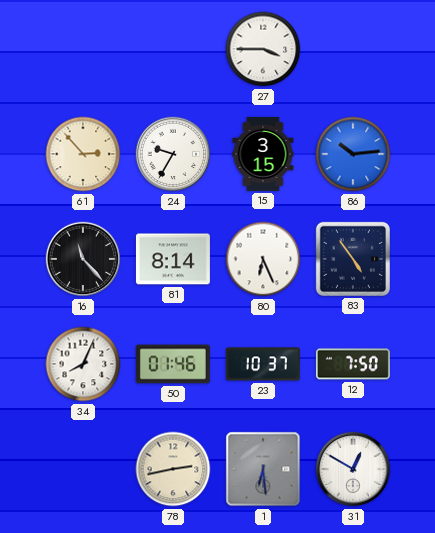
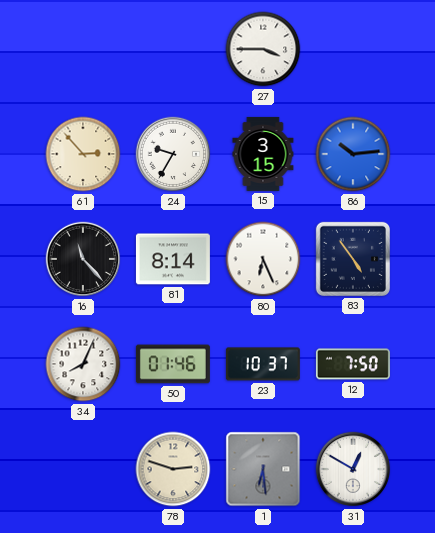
78: 2:43 -> 2:48 (173, 469)
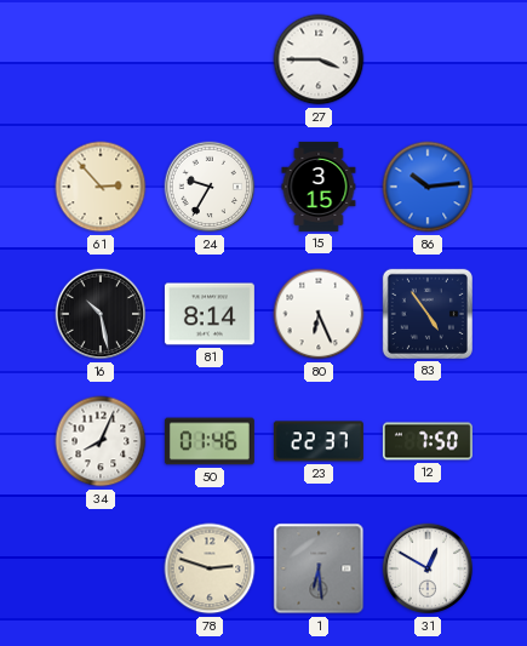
16: 11:23 -> 10:28 (101, 314)
23: 10:37 -> 22:37 (319, 441)
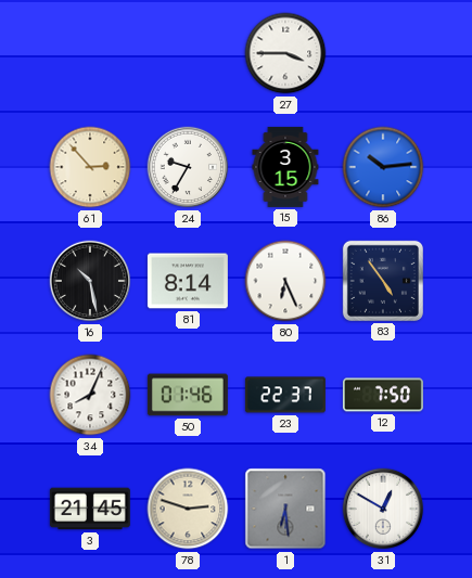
3: none -> 21:45 (90, 509)
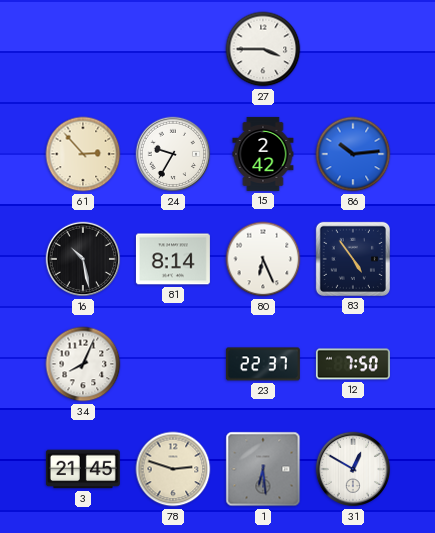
15: 3:15 -> 2:42 (263, 154)
50: 01:46 -> none (188, 395)
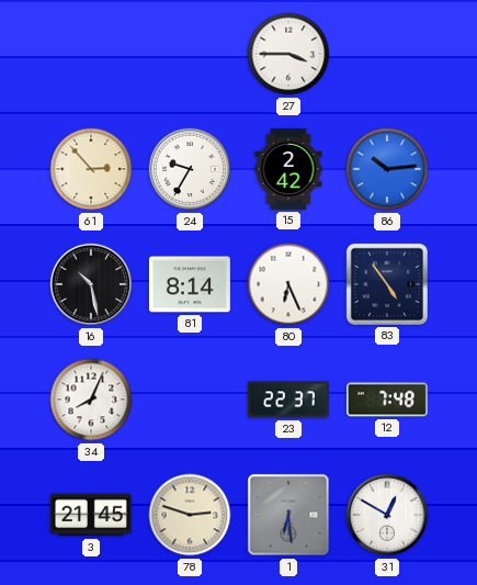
12: 7:50 -> 7:48 (387, 400)
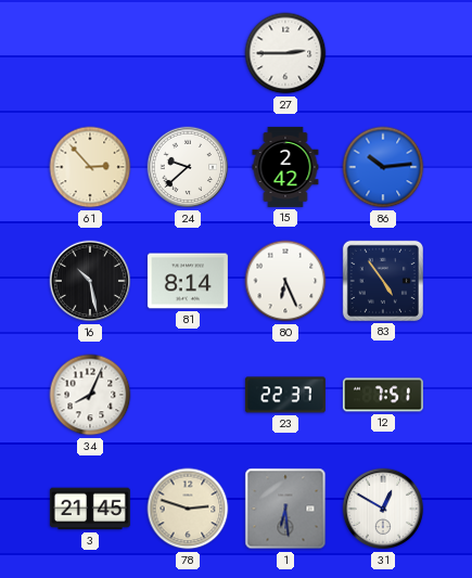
27: 3:45 -> 2:45 (285, 53)
24: 9:35 -> 9:38 (188, 167)
12: 7:48 -> 7:51 (383, 395)
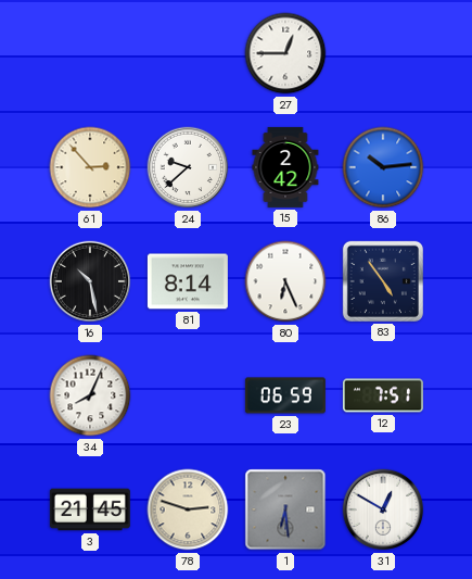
27: 2:45 -> 12:45 (285, 53)
23: 22:37 -> 06:59 (285, 395)
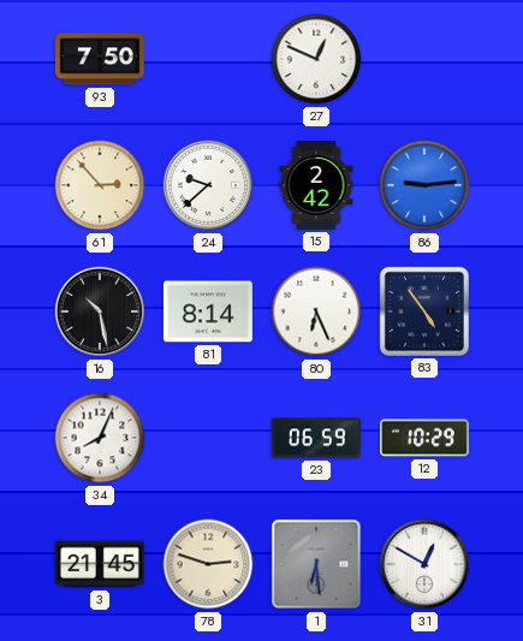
93: none -> 7:50 (100, 59)
27: 12:45 -> 12:49 (316, 59)
86: 10:14 -> 9:14 (424, 185)
12: 7:51 -> 10:29 (424, 438)
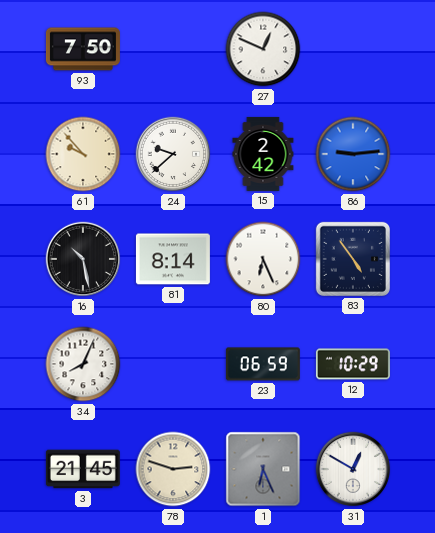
61: 2:53 -> 9:53 (83, 154)
1: 6:29 -> 6:26 (263, 469)
